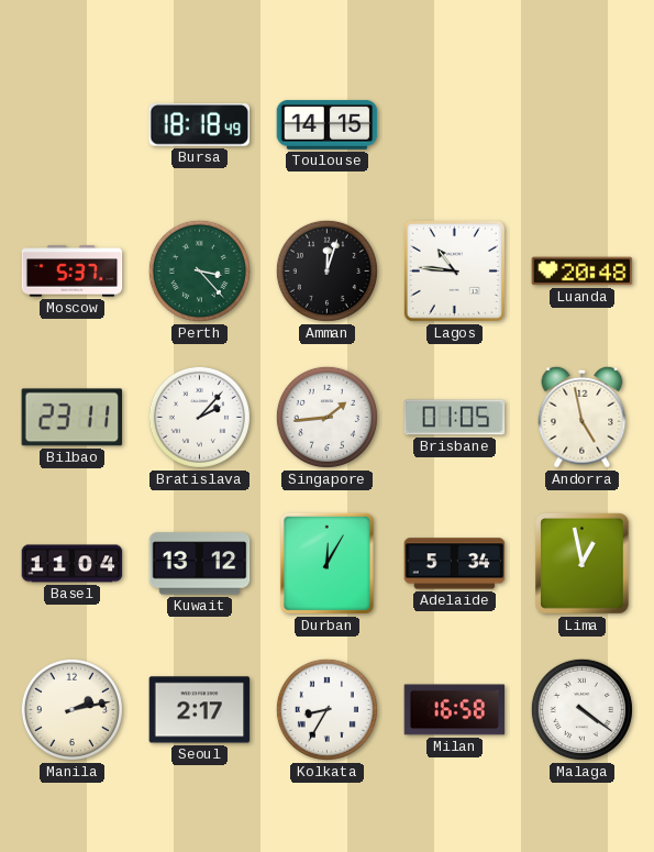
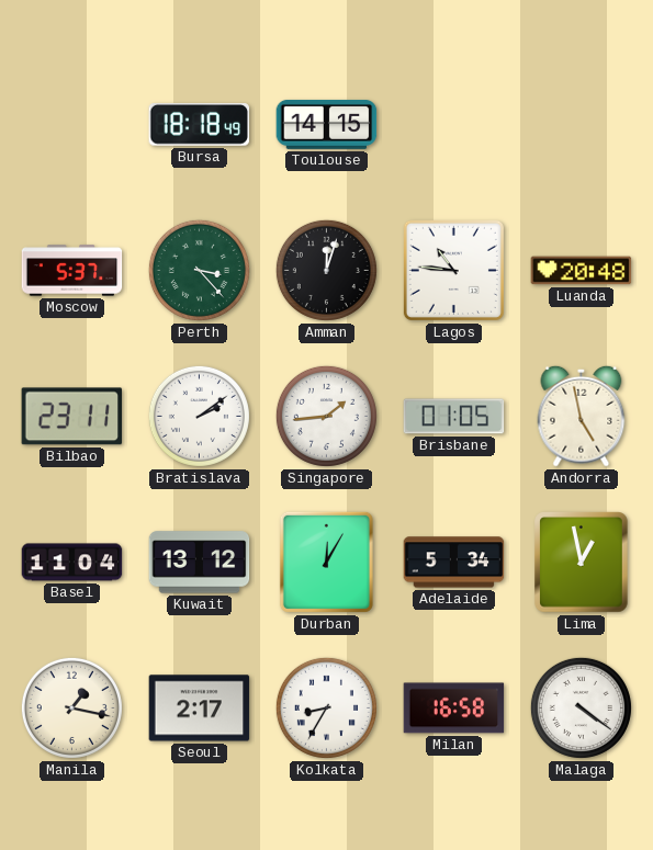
Bratislava: 2:07 -> 2:09 (199, 416)
Manila: 2:13 -> 1:17 (71, 707)
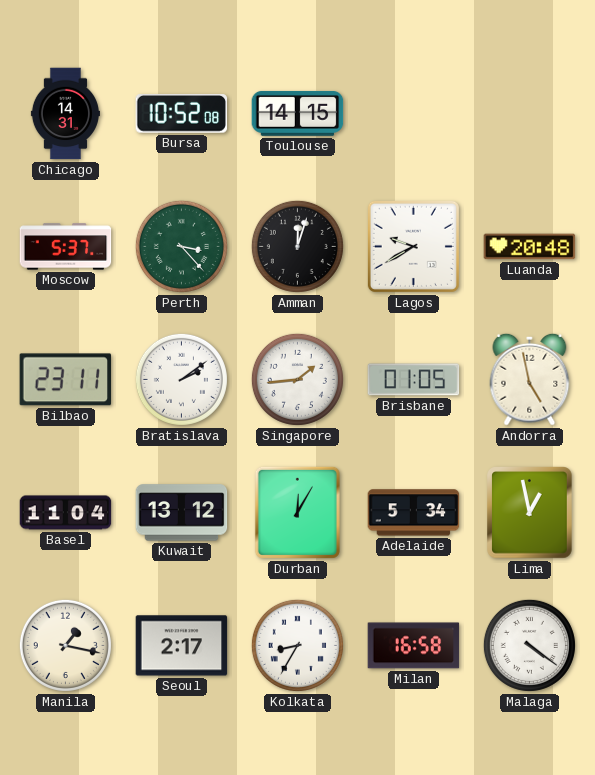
Chicago: none -> 14:31 (65, 114)
Bursa: 18:18 -> 10:52 (182, 114)
Lagos: 10:46 -> 9:40 (413, 246)
